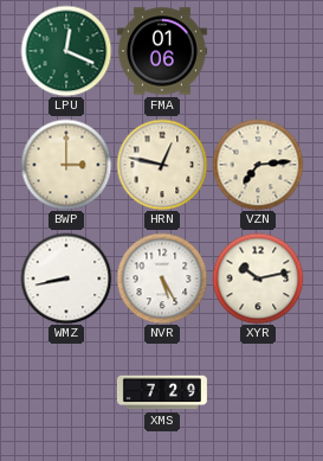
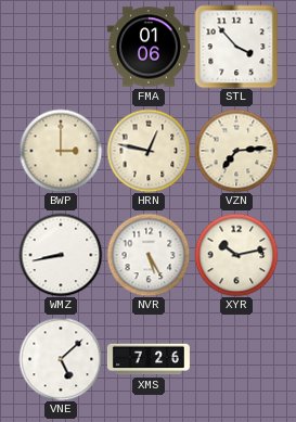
LPU: 12:19 -> none (66, 51)
STL: none -> 3:53 (236, 47)
VNE: none -> 5:08 (61, 359)
XMS: 7:29 -> 7:26 (149, 359)
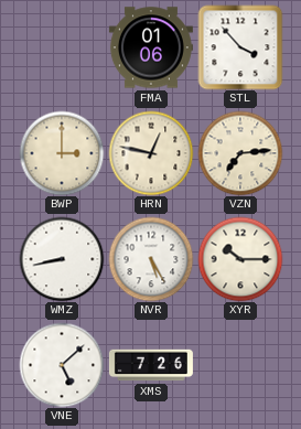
XYR: 10:13 -> 10:15 (240, 259)
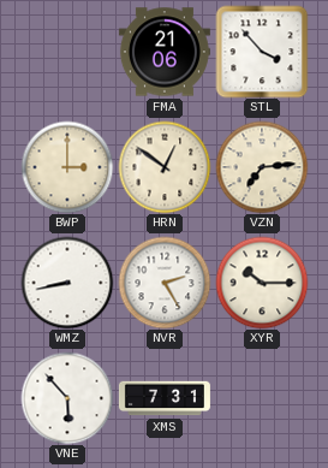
FMA: 01:06 -> 21:06 (165, 52)
HRN: 12:47 -> 12:51 (165, 167)
NVR: 5:25 -> 2:25 (165, 283)
VNE: 5:08 -> 5:53 (67, 398)
XMS: 7:26 -> 7:31 (165, 398)
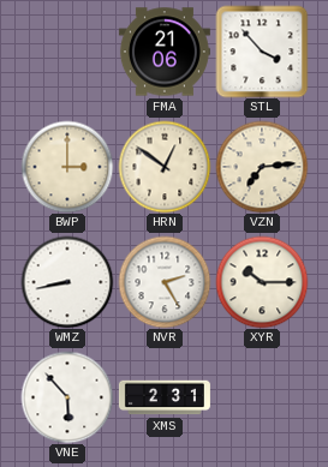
XMS: 7:31 -> 2:31 (165, 397)
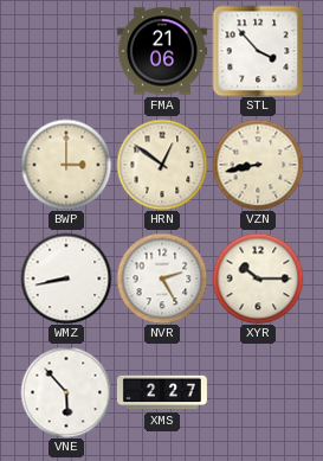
VZN: 7:14 -> 8:43 (258, 165)
XMS: 2:31 -> 2:27 (162, 392)
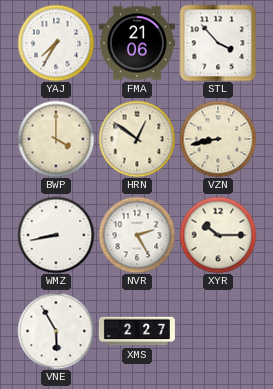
YAJ: none -> 7:35 (56, 43)
BWP: 3:00 -> 4:00 (56, 139)
VNE: 5:53 -> 5:55 (56, 331)
